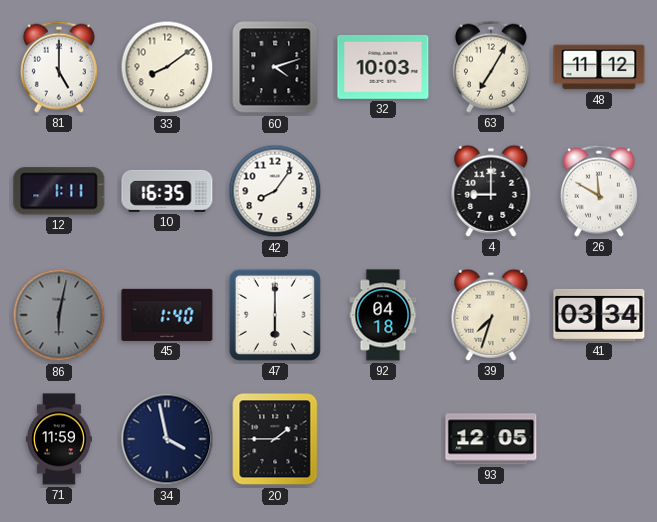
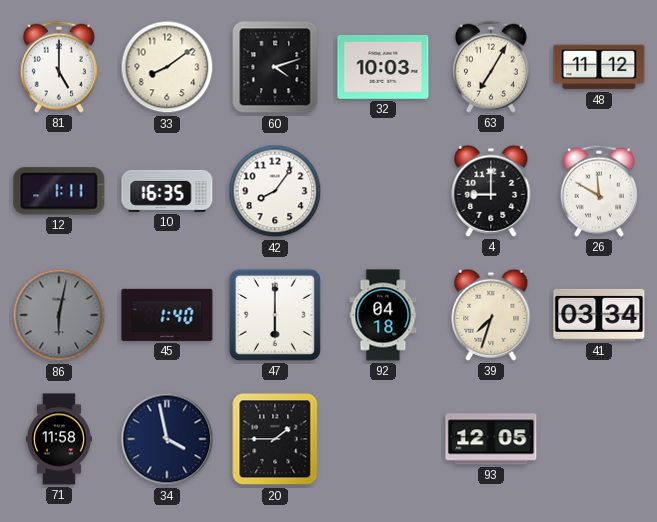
71: 11:59 -> 11:58 (59, 439)
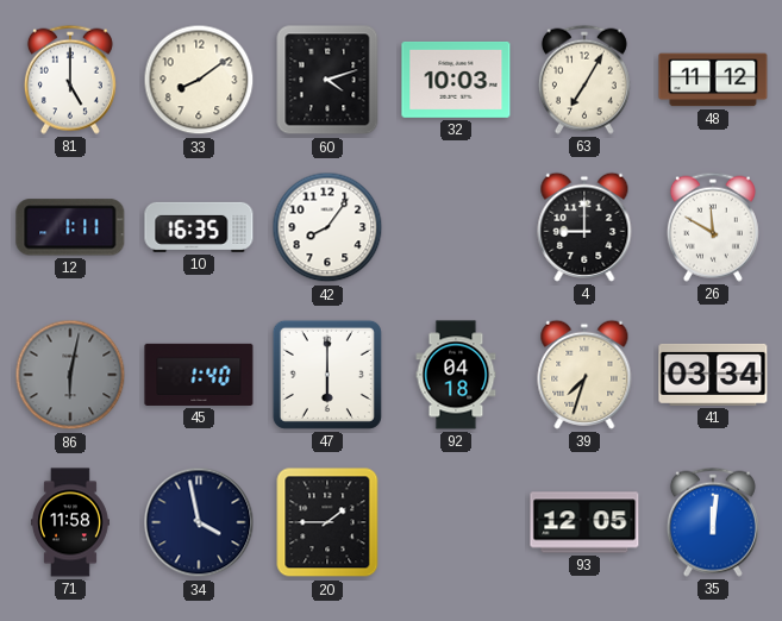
35: none -> 12:01 (713, 522)
